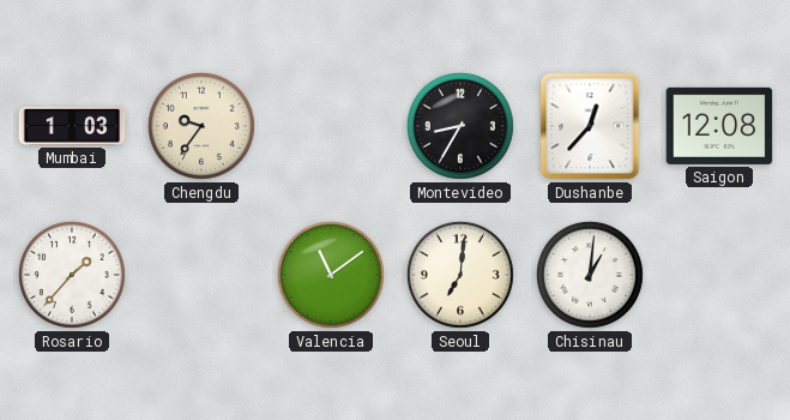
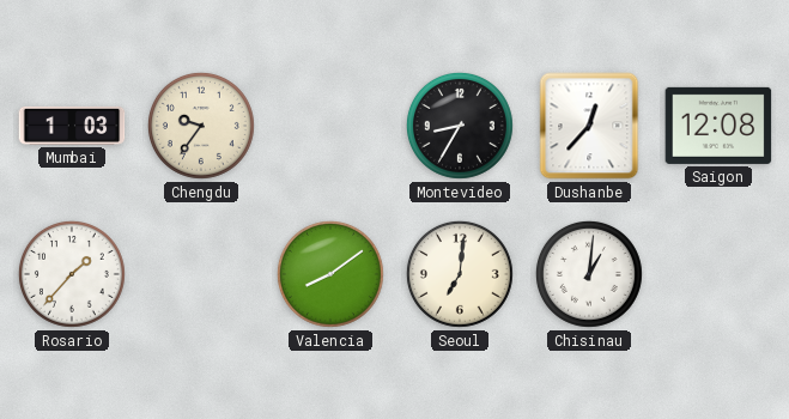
Valencia: 11:09 -> 8:09 (330, 274)
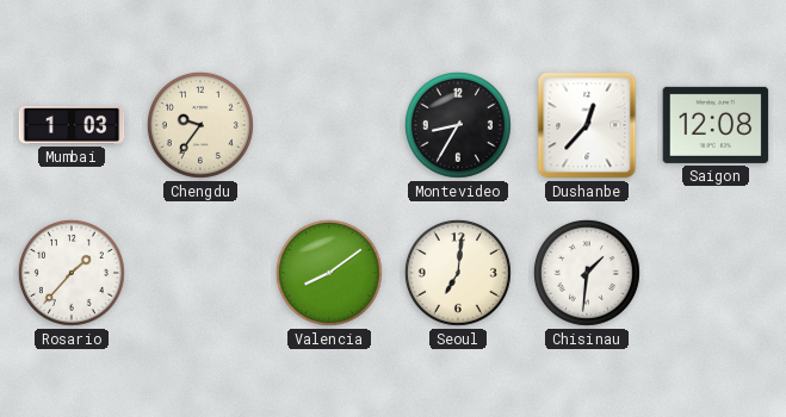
Chisinau: 1:01 -> 1:31 (587, 273)
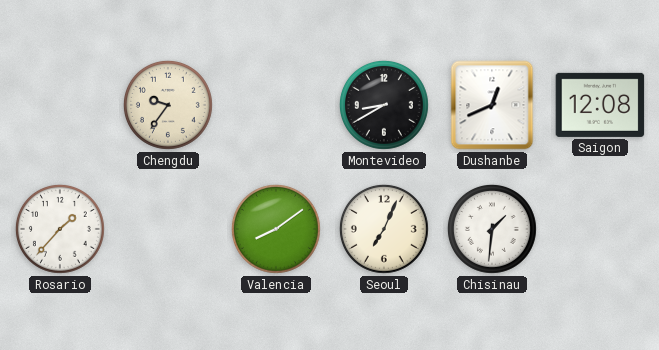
Mumbai: 1:03 -> none (72, 125)
Montevideo: 8:35 -> 8:40 (384, 105)
Dushanbe: 12:37 -> 12:41 (492, 105)
Seoul: 7:01 -> 7:04 (384, 229)
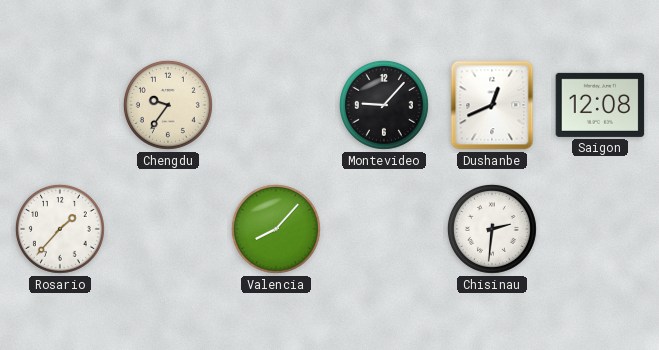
Montevideo: 8:40 -> 9:07 (384, 105)
Valencia: 8:09 -> 8:07 (276, 229)
Seoul: 7:04 -> none (384, 229)
Chisinau: 1:31 -> 2:31 (492, 229)
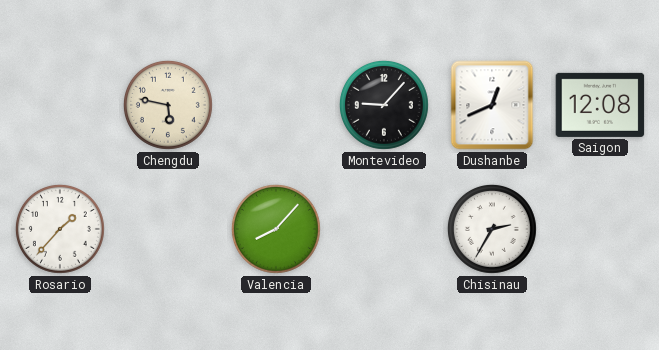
Chengdu: 9:36 -> 5:47 (168, 105)
Chisinau: 2:31 -> 2:35 (492, 229)
